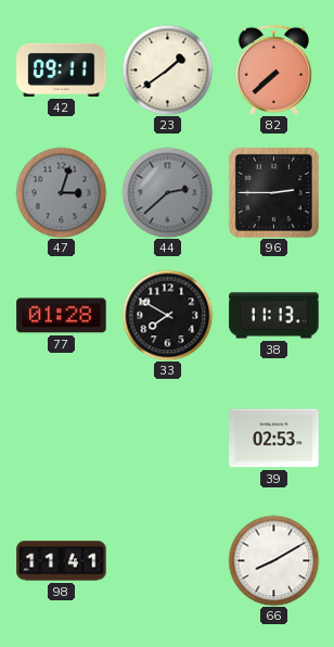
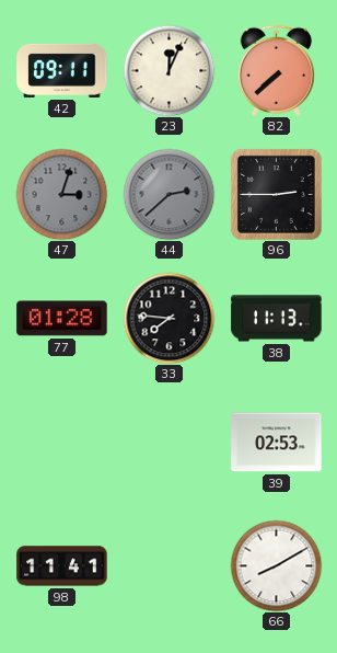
23: 1:39 -> 12:04 (168, 70)
33: 7:50 -> 7:46 (168, 318)
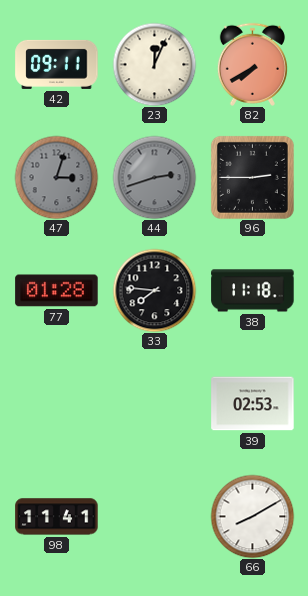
82: 7:38 -> 7:40 (252, 64)
44: 2:38 -> 2:42 (154, 177)
38: 11:13 -> 11:18 (253, 291)
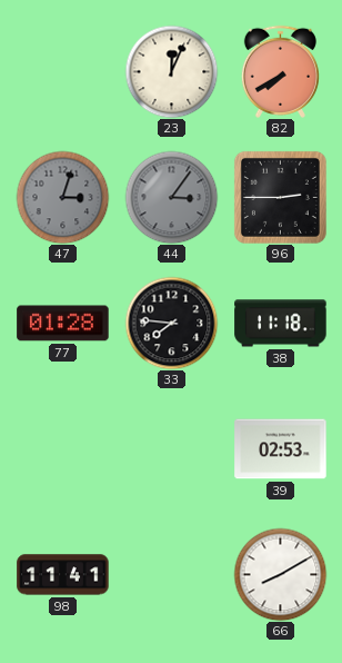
42: 09:11 -> none (57, 64)
44: 2:42 -> 3:06 (171, 197)
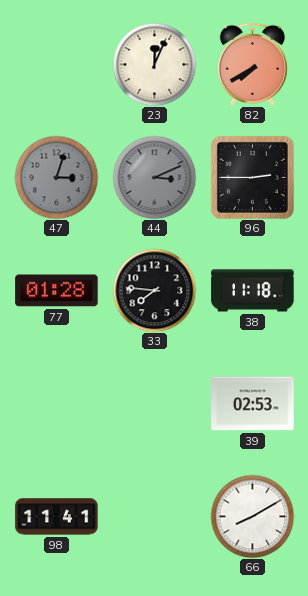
44: 3:06 -> 3:11 (154, 177)
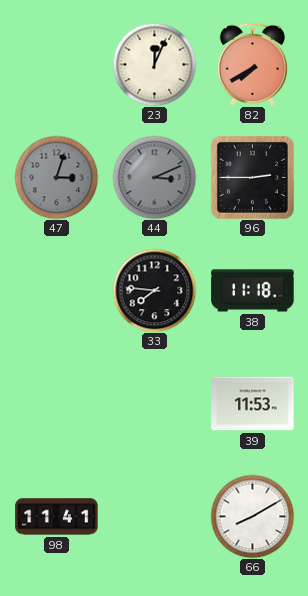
77: 01:28 -> none (57, 291)
39: 02:53 -> 11:53 (253, 404)
